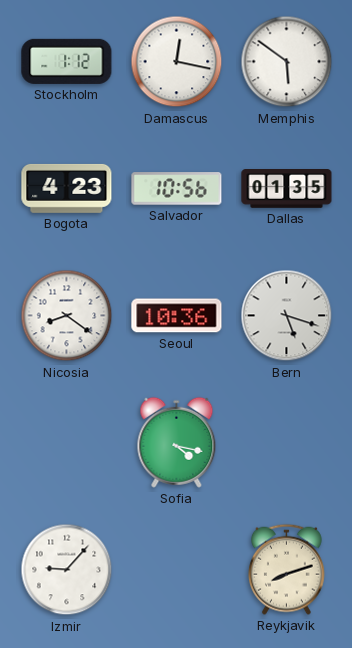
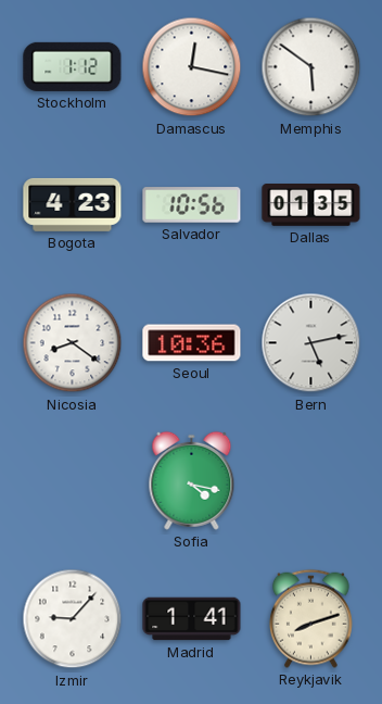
Bern: 5:18 -> 5:13 (311, 343)
Madrid: none -> 1:41 (192, 619)
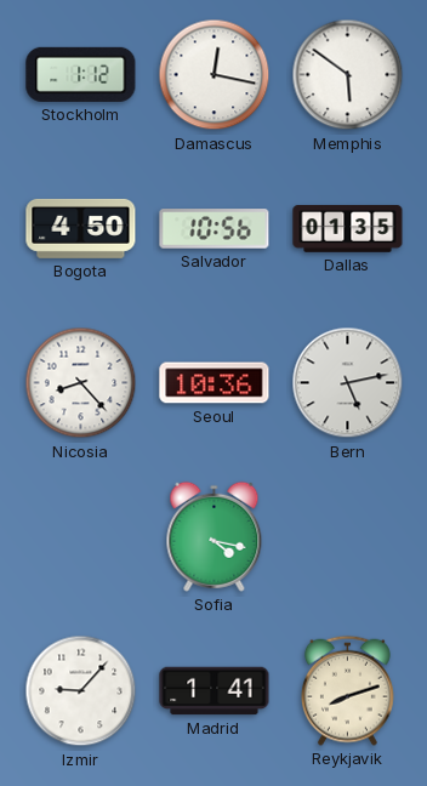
Bogota: 4:23 -> 4:50 (81, 228)
Nicosia: 8:21 -> 8:23 (81, 383)
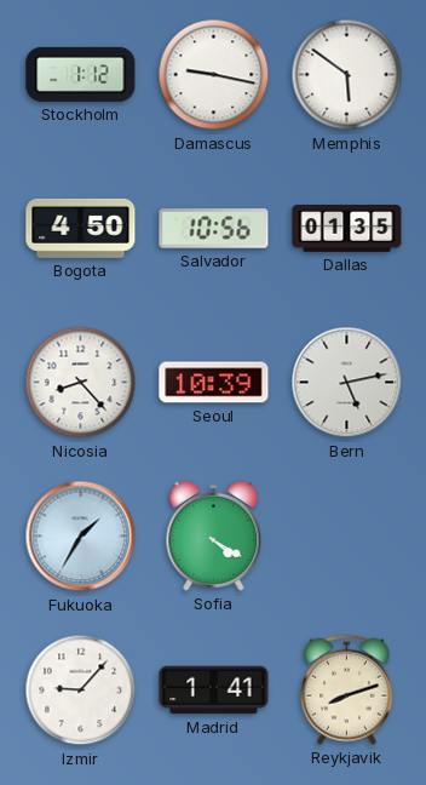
Damascus: 12:17 -> 9:17 (214, 75)
Seoul: 10:36 -> 10:39 (214, 383)
Fukuoka: none -> 1:35 (81, 537)
Sofia: 4:17 -> 4:20 (214, 535)
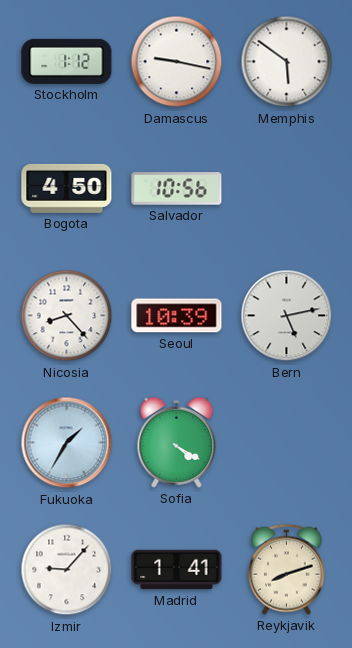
Dallas: 01:35 -> none (347, 229)
